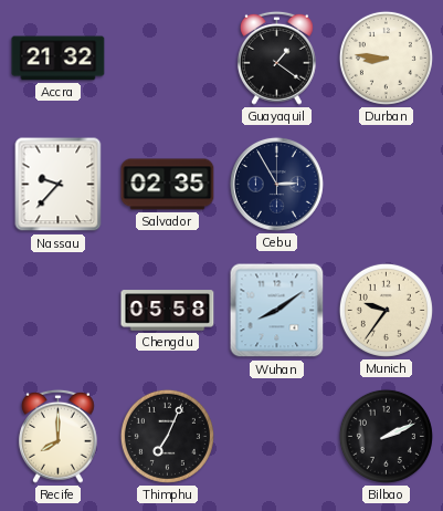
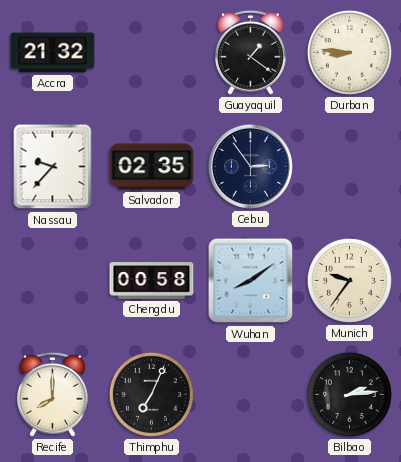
Cebu: 2:55 -> 2:54 (250, 166)
Chengdu: 05:58 -> 00:58 (152, 281)
Bilbao: 2:11 -> 2:14 (349, 394)
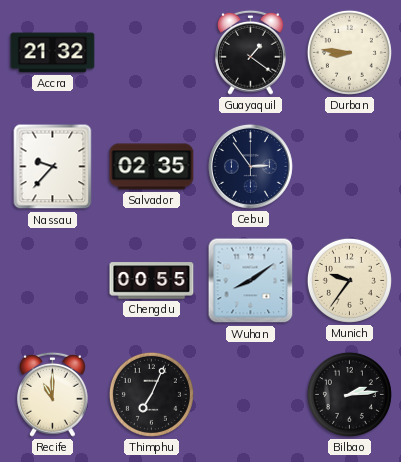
Chengdu: 00:58 -> 00:55 (152, 281)
Recife: 8:00 -> 11:00 (52, 394)
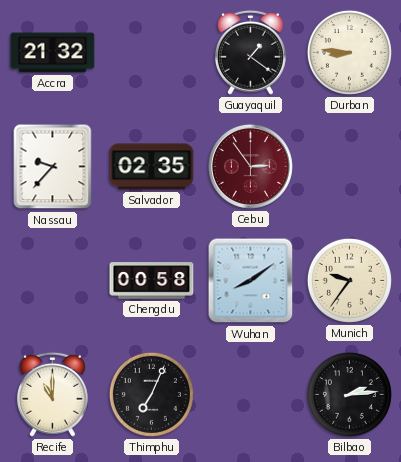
Cebu dial: navy -> burgundy (250, 166)
Chengdu: 00:55 -> 00:58 (152, 281)
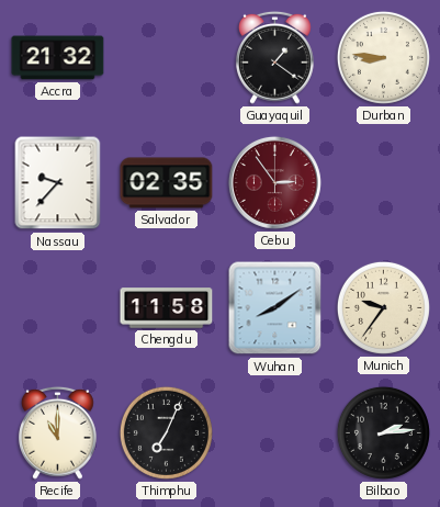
Chengdu: 00:58 -> 11:58 (167, 308)
